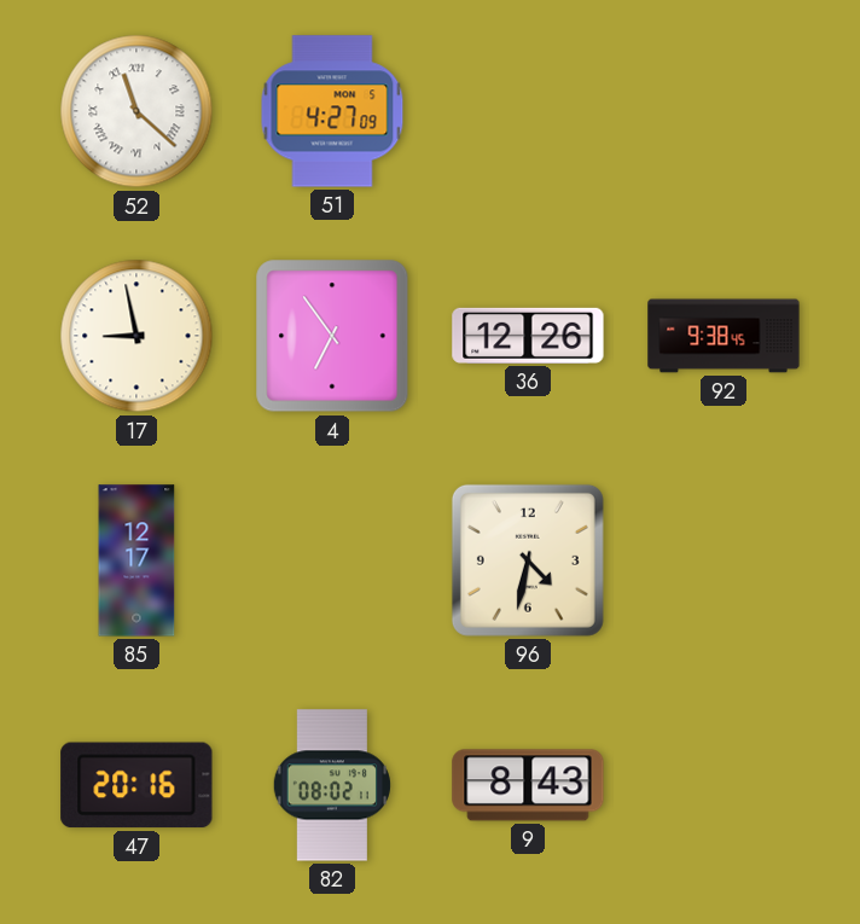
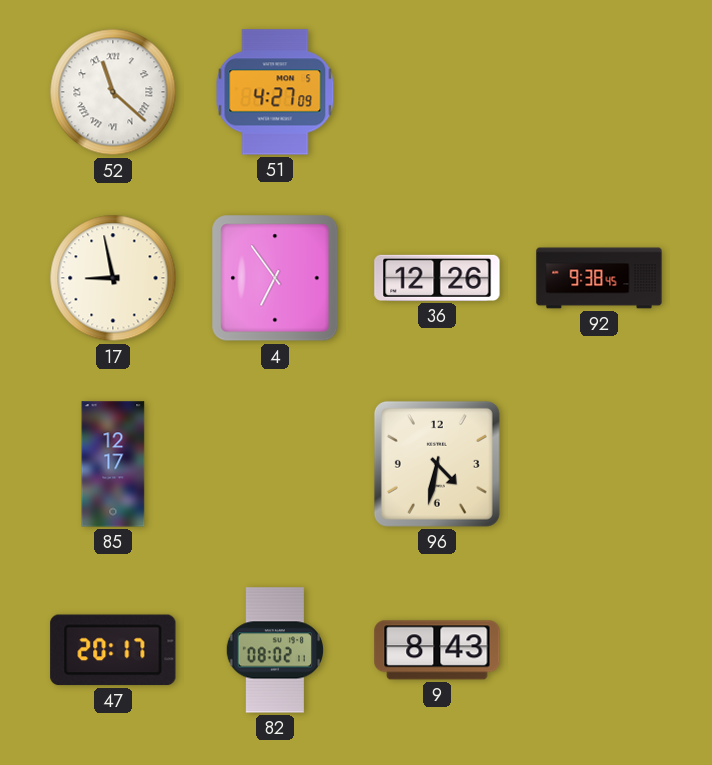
47: 20:16 -> 20:17 (113, 650)
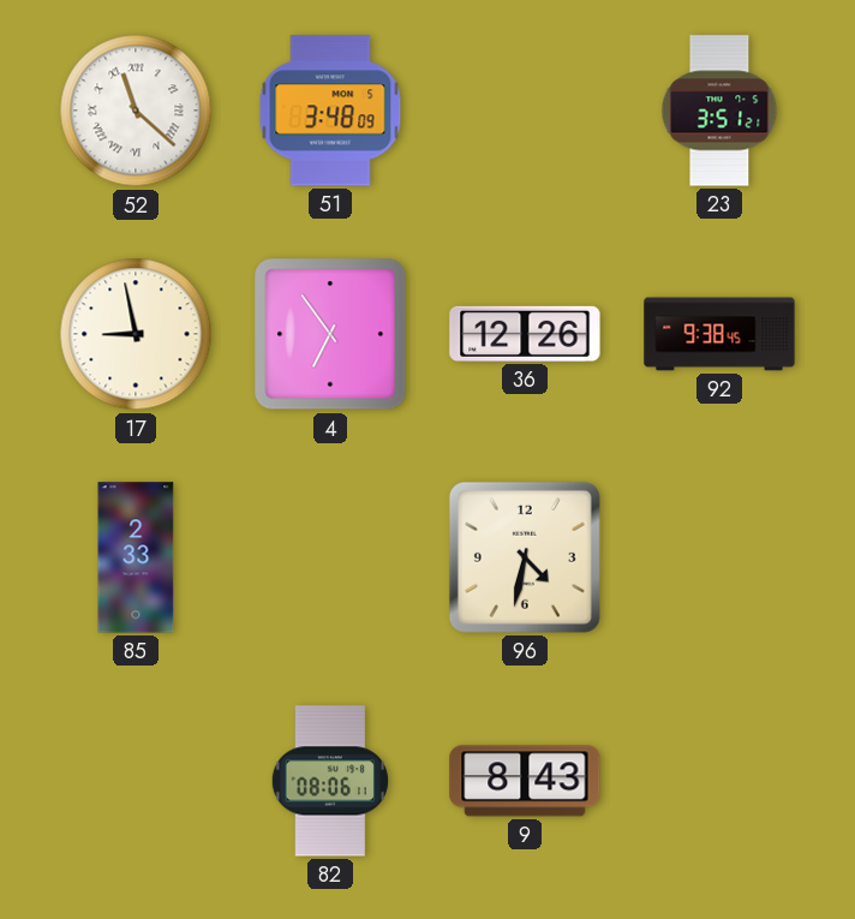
51: 4:27 -> 3:48 (330, 111)
23: none -> 3:51 (719, 111)
85: 12:17 -> 2:33 (136, 557)
47: 20:17 -> none (113, 650)
82: 08:02 -> 08:06 (329, 781)
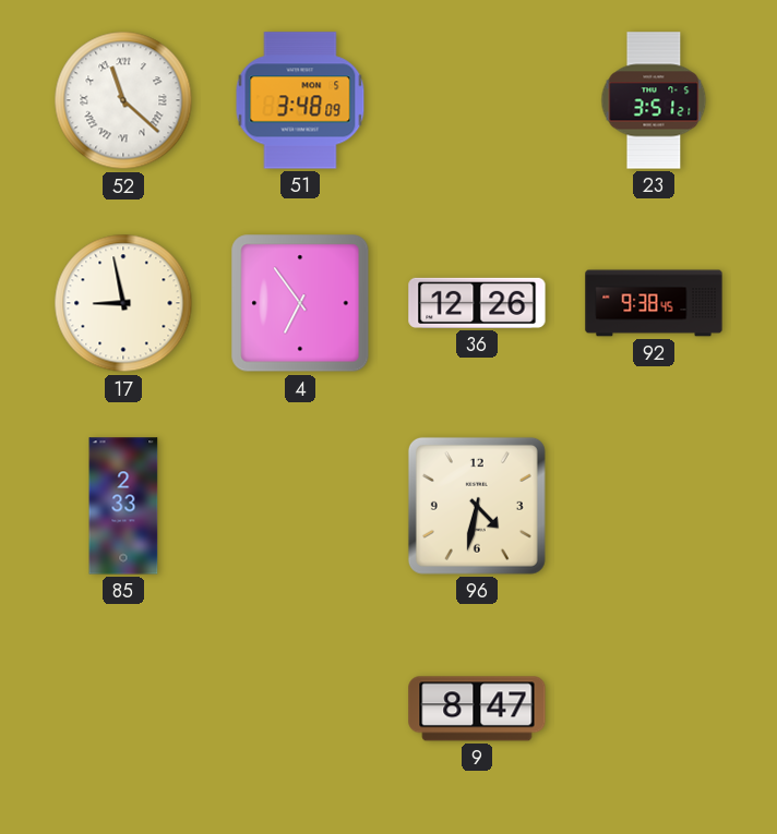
82: 08:06 -> none (329, 781)
9: 8:43 -> 8:47 (477, 709)
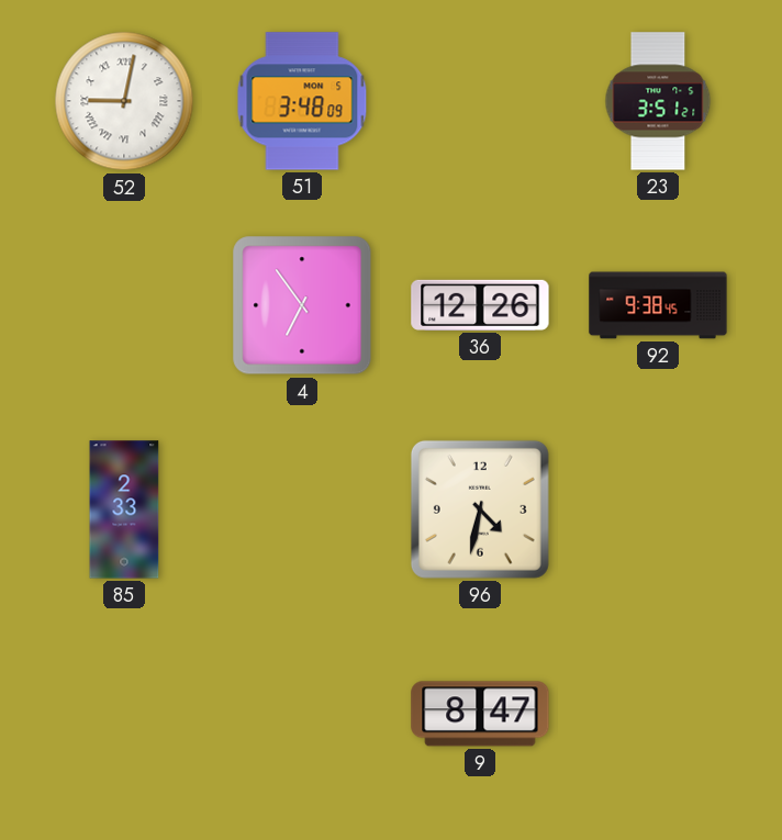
52: 11:22 -> 9:02 (124, 101)
17: 8:58 -> none (123, 303)
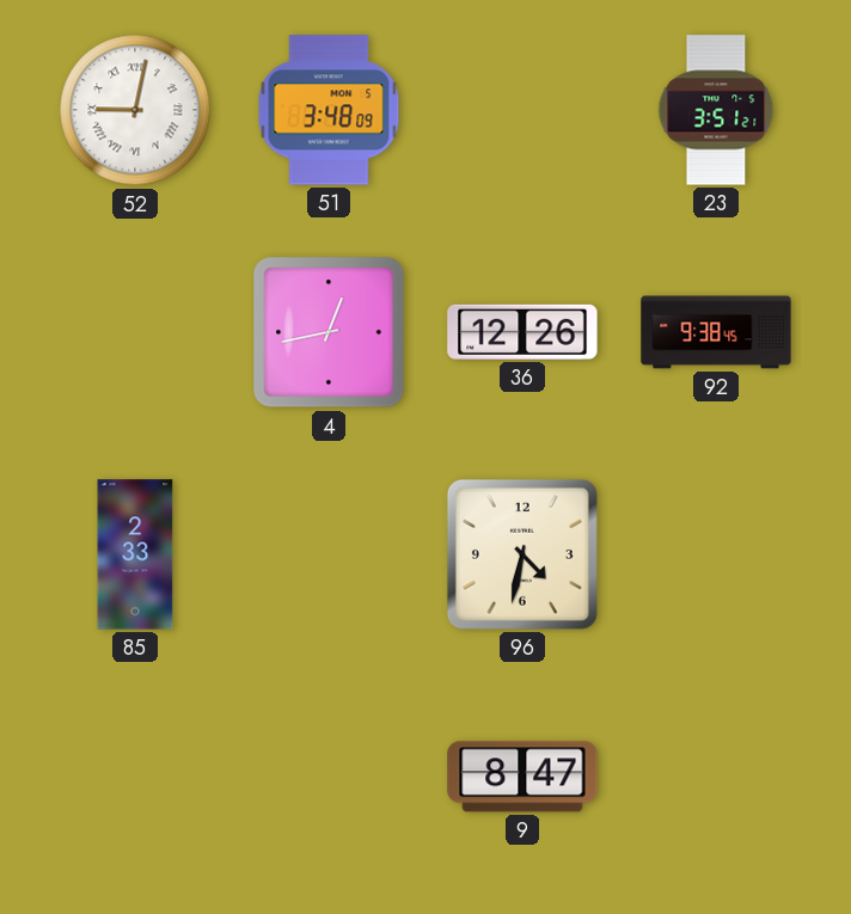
4: 6:54 -> 12:43 (329, 332)
